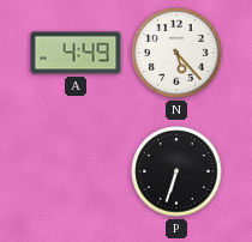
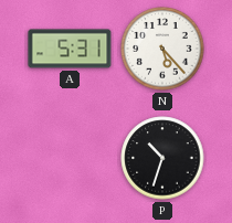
A: 4:49 -> 5:31 (70, 49)
P: 6:33 -> 10:33 (162, 158)
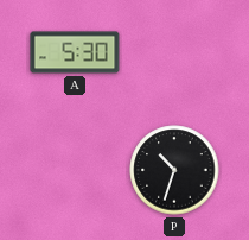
A: 5:31 -> 5:30 (75, 52)
N: 5:23 -> none (162, 49)
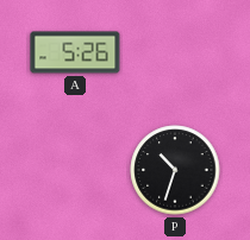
A: 5:30 -> 5:26 (75, 52)
